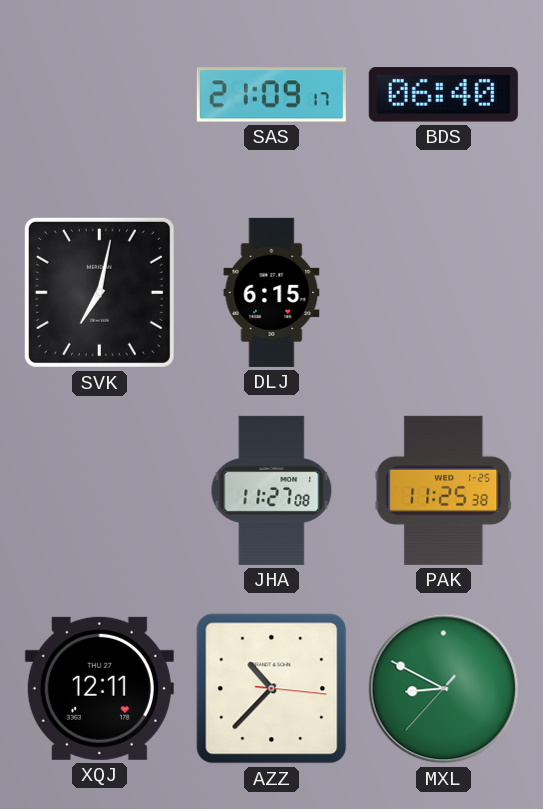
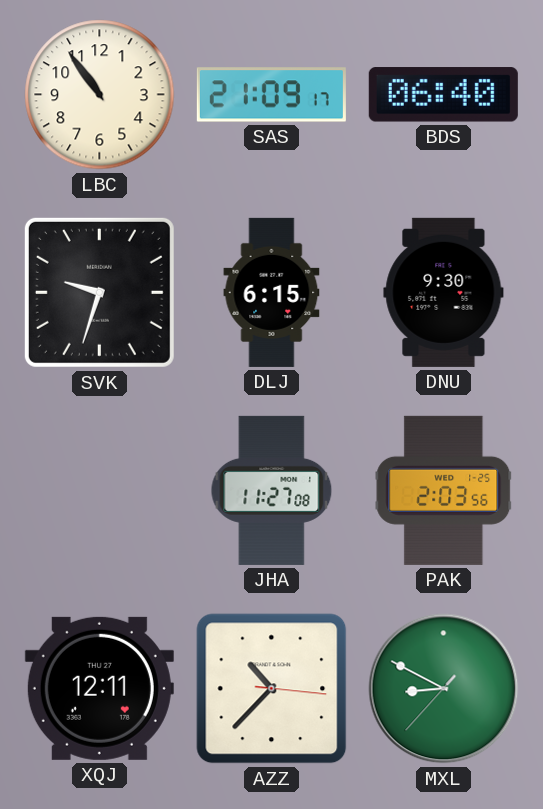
LBC: none -> 10:54 (100, 95)
SVK: 7:02 -> 9:33 (99, 292)
DNU: none -> 9:30 (444, 292)
PAK: 11:25 -> 2:03 (444, 490)
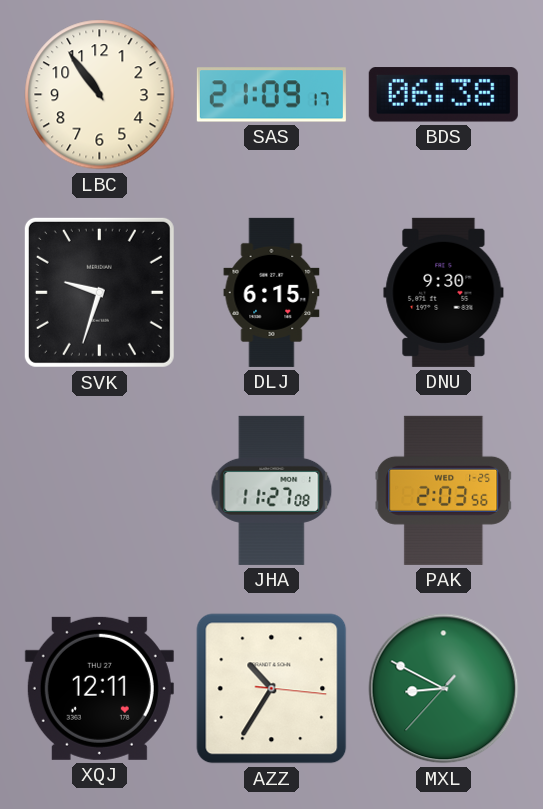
BDS: 06:40 -> 06:38 (443, 95)
AZZ: 10:37 -> 10:35 (272, 689)
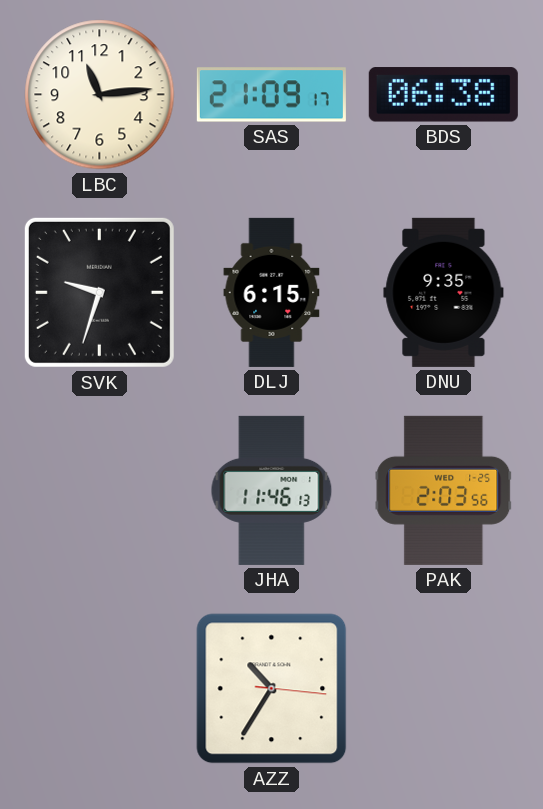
LBC: 10:54 -> 11:14 (100, 95)
DNU: 9:30 -> 9:35 (444, 292)
JHA: 11:27 -> 11:46 (272, 490)
XQJ: 12:11 -> none (99, 688)
MXL: 8:49 -> none (444, 689)
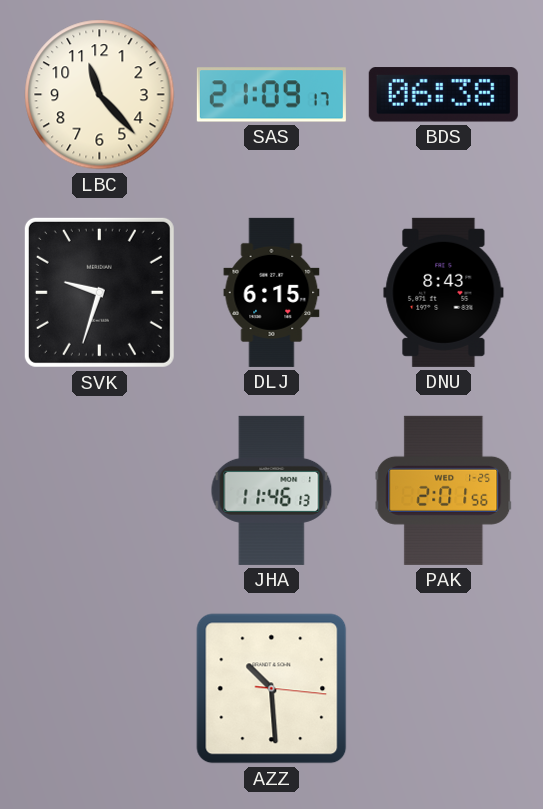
LBC: 11:14 -> 11:23 (100, 95)
DNU: 9:35 -> 8:43 (444, 292)
PAK: 2:03 -> 2:01 (444, 490)
AZZ: 10:35 -> 10:29 (272, 689)
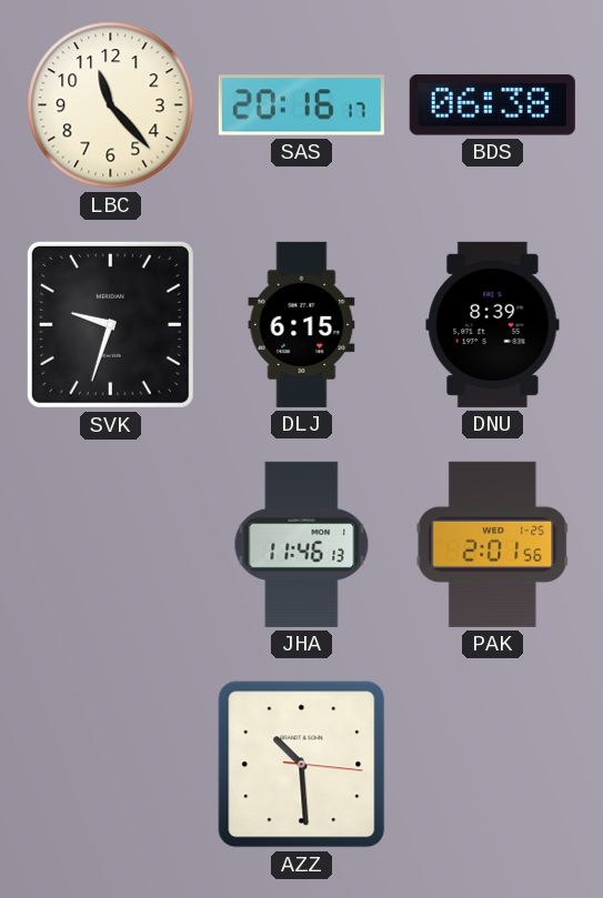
SAS: 21:09 -> 20:16 (301, 105)
DNU: 8:43 -> 8:39 (493, 324)
